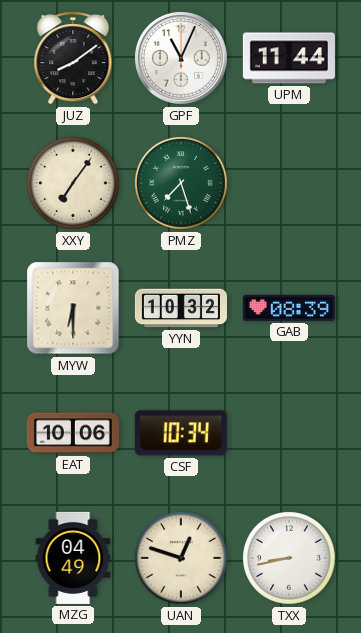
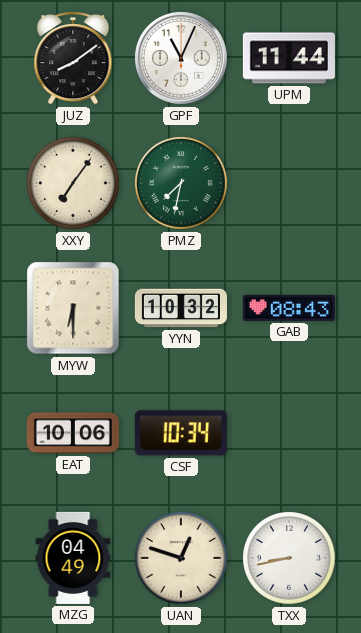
PMZ: 7:27 -> 7:32 (182, 184)
GAB: 08:39 -> 08:43 (289, 308)
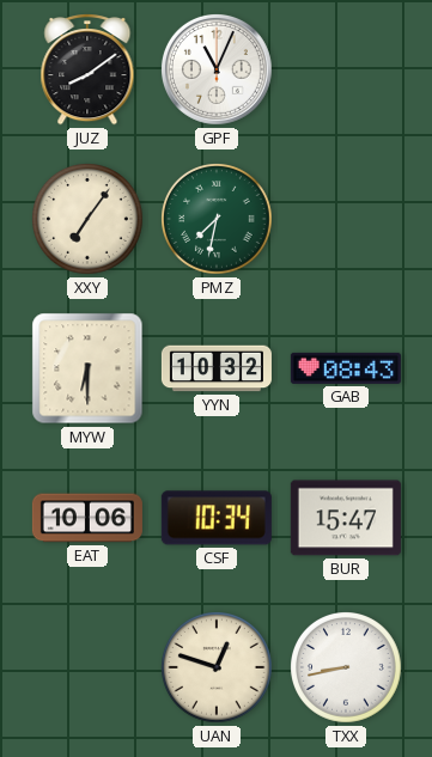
UPM: 11:44 -> none (289, 58)
BUR: none -> 15:47 (346, 518)
MZG: 04:49 -> none (73, 558)
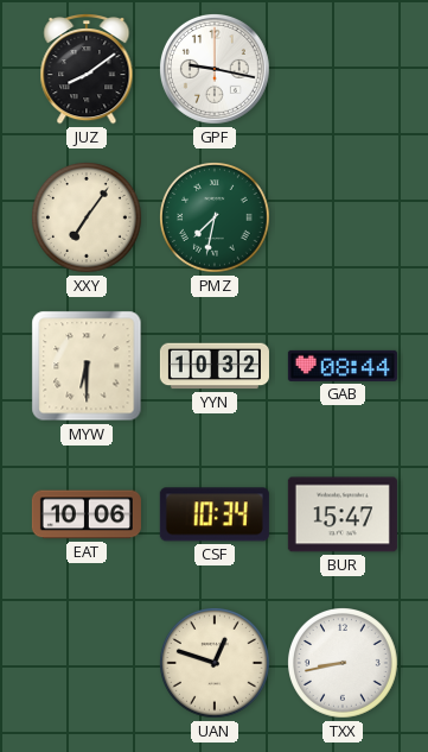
GPF: 11:04 -> 9:17 (215, 69)
GAB: 08:43 -> 08:44 (343, 366)
